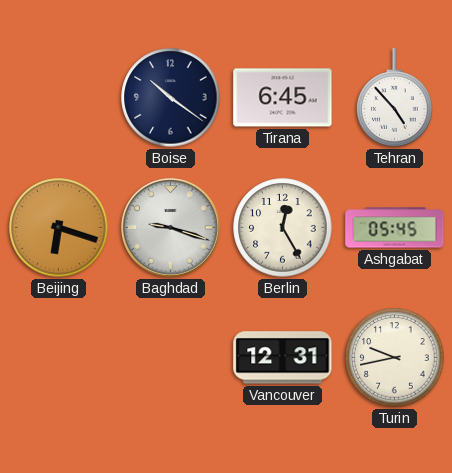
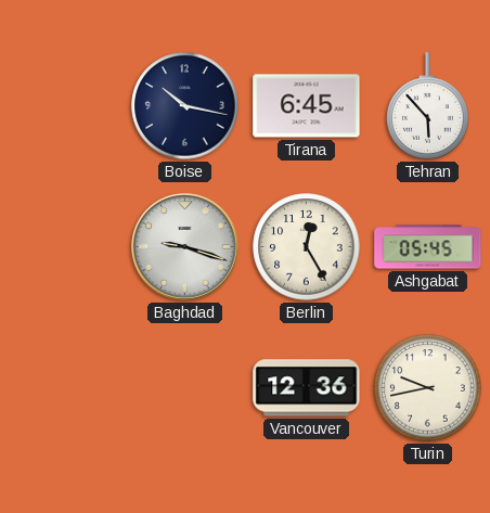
Boise: 10:21 -> 10:17 (185, 106)
Tehran: 4:53 -> 5:53 (428, 106)
Beijing: 6:18 -> none (59, 228)
Vancouver: 12:31 -> 12:36 (307, 388)
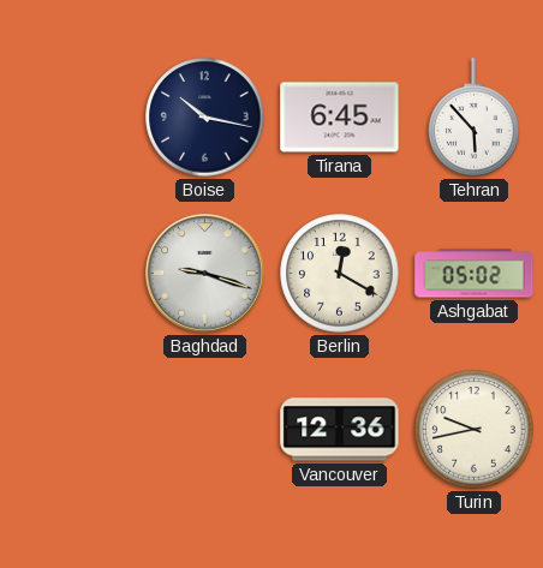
Berlin: 12:25 -> 12:20 (340, 274)
Ashgabat: 05:45 -> 05:02 (475, 274)
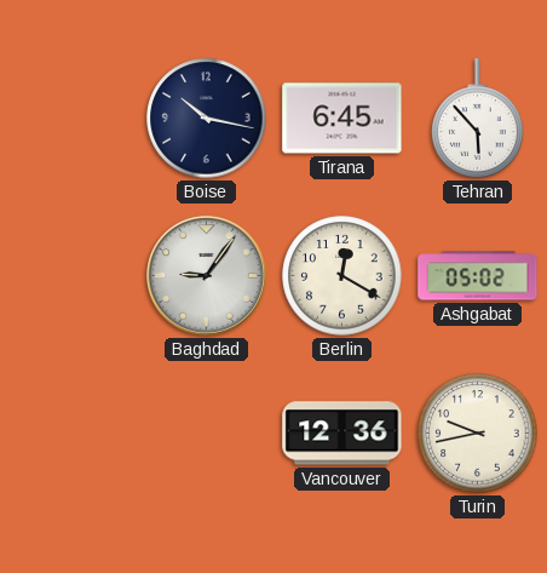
Baghdad: 9:18 -> 9:06 (207, 276)
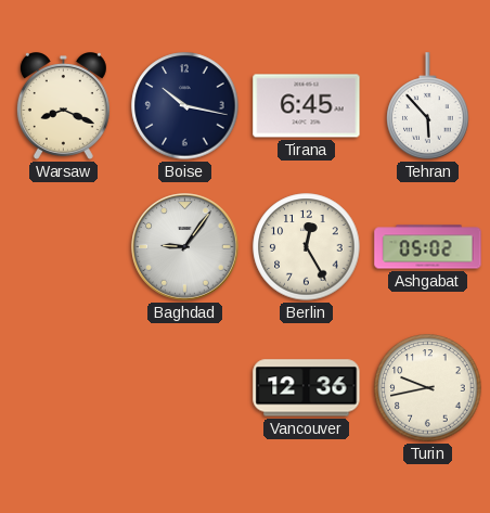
Warsaw: none -> 8:19 (63, 106)
Berlin: 12:20 -> 12:25 (307, 247)
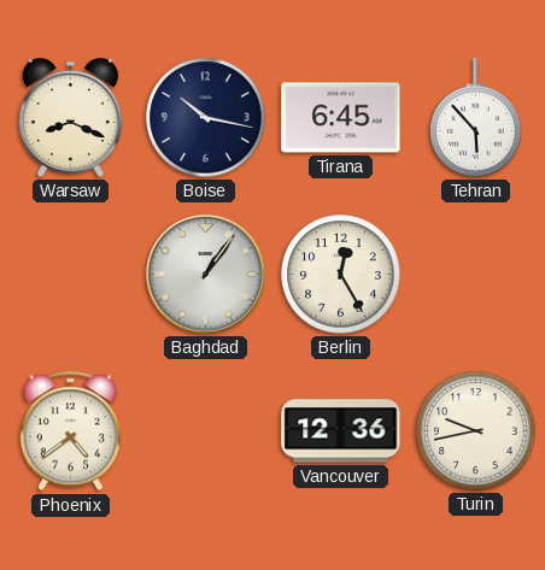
Baghdad: 9:06 -> 1:06 (206, 275)
Ashgabat: 05:02 -> none (428, 247)
Phoenix: none -> 4:39 (70, 431)
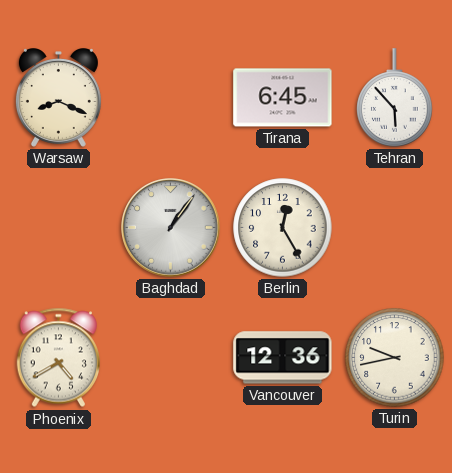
Boise: 10:17 -> none (206, 118)
Phoenix: 4:39 -> 4:40 (58, 358)
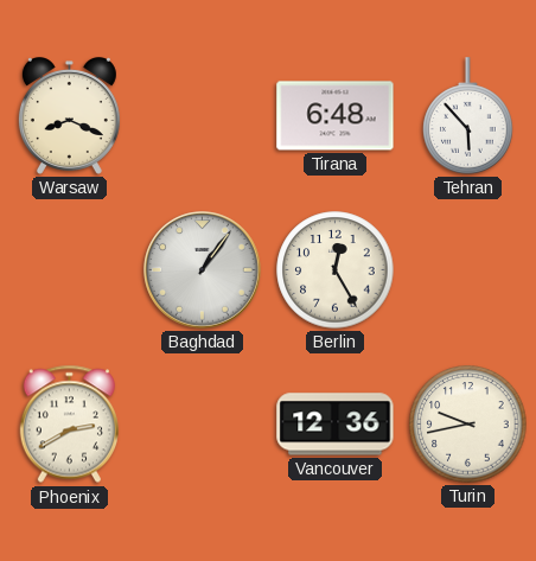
Tirana: 6:45 -> 6:48 (336, 116)
Phoenix: 4:40 -> 2:40 (69, 425)
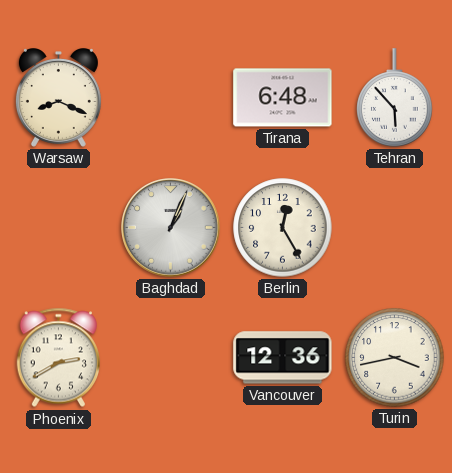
Baghdad: 1:06 -> 1:04 (171, 228)
Turin: 9:43 -> 3:43 (395, 358)
